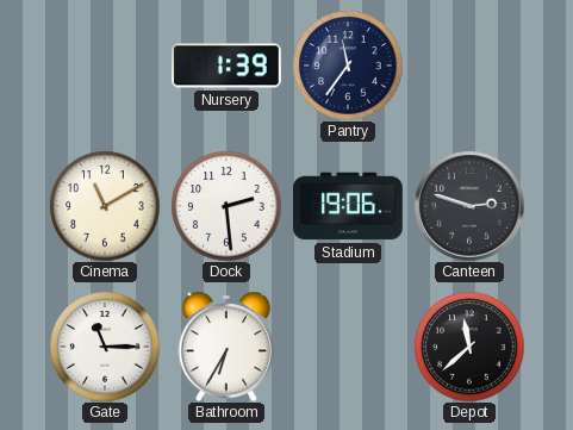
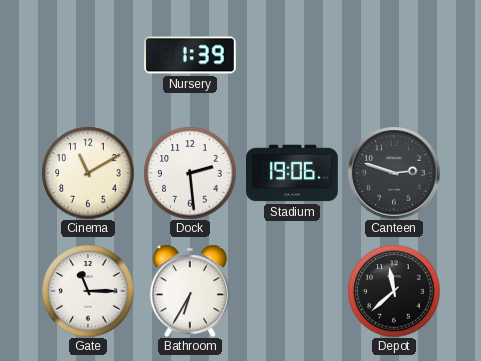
Pantry: 11:36 -> none (348, 66)
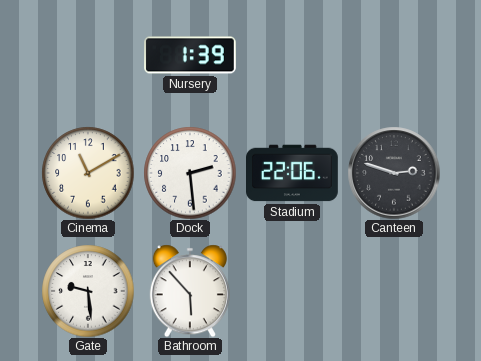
Stadium: 19:06 -> 22:06 (293, 173)
Gate: 11:15 -> 9:29 (88, 291)
Bathroom: 6:35 -> 5:53 (190, 291)
Depot: 11:38 -> none (394, 291)
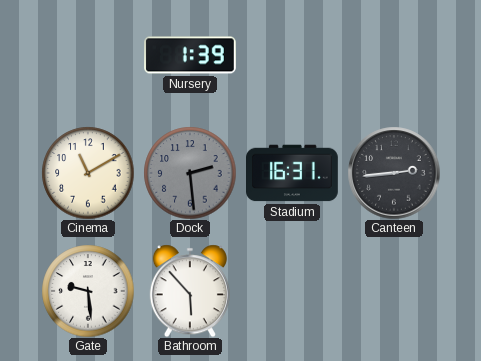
Dock dial: white -> grey (190, 173)
Stadium: 22:06 -> 16:31 (293, 173)
Canteen: 2:48 -> 2:44 (394, 173)
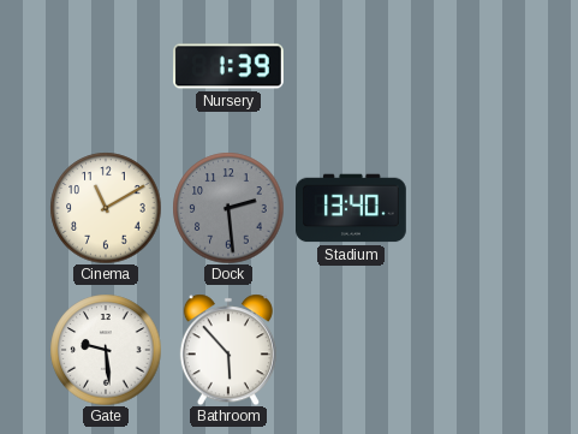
Stadium: 16:31 -> 13:40 (352, 208)
Canteen: 2:44 -> none (394, 173)
